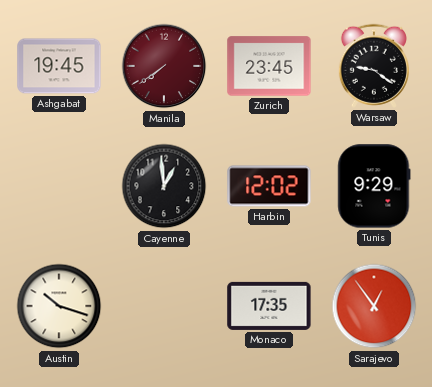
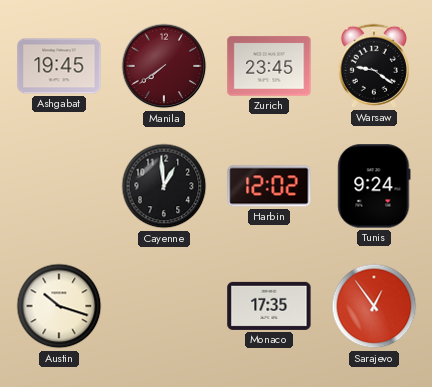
Tunis: 9:29 -> 9:24 (374, 186)
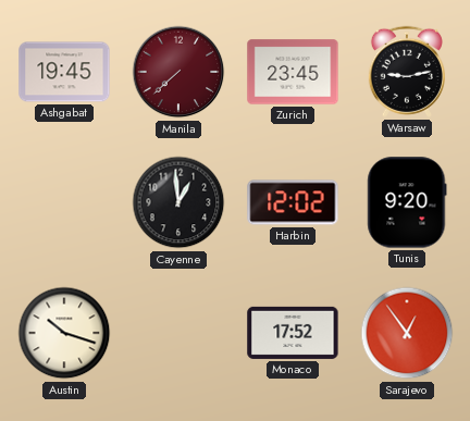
Manila: 7:39 -> 7:38 (178, 72)
Warsaw: 9:21 -> 9:13 (407, 72)
Tunis: 9:24 -> 9:20 (407, 202)
Monaco: 17:35 -> 17:52 (293, 333)
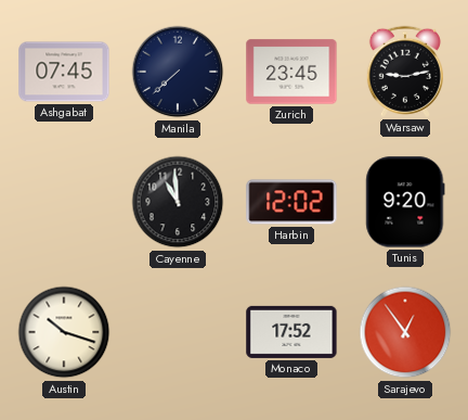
Ashgabat: 19:45 -> 07:45 (64, 72)
Manila dial: burgundy -> navy (178, 72)
Cayenne: 12:59 -> 10:59 (178, 202)
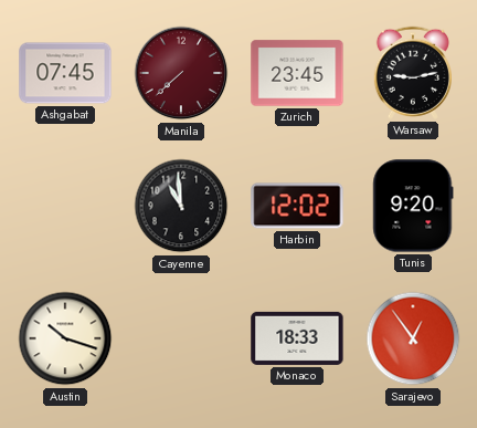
Manila dial: navy -> burgundy (181, 73)
Monaco: 17:52 -> 18:33 (297, 338)
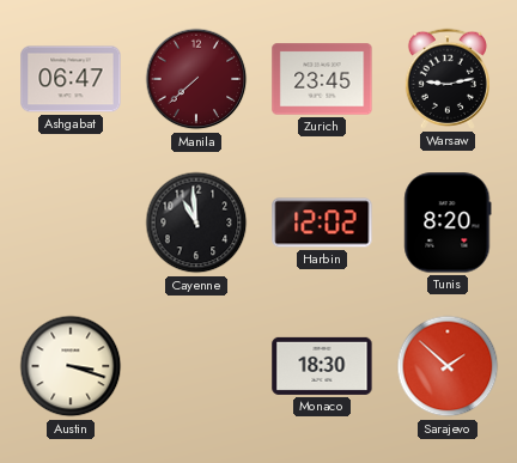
Ashgabat: 07:45 -> 06:47 (71, 79)
Tunis: 9:20 -> 8:20 (448, 223)
Austin: 10:18 -> 3:18 (71, 366)
Monaco: 18:33 -> 18:30 (322, 366)
Sarajevo: 12:54 -> 1:52 (448, 366)
